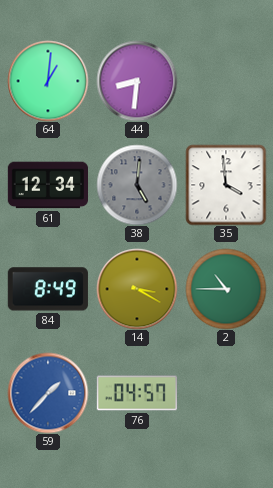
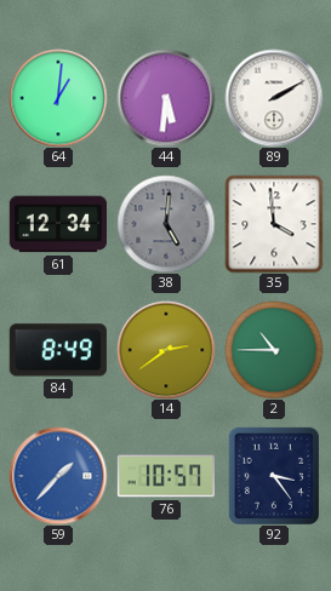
44: 8:31 -> 5:31 (166, 98)
89: none -> 2:10 (274, 98)
14: 3:20 -> 2:39 (166, 350)
76: 04:57 -> 10:57 (165, 476)
92: none -> 3:24 (274, 476)
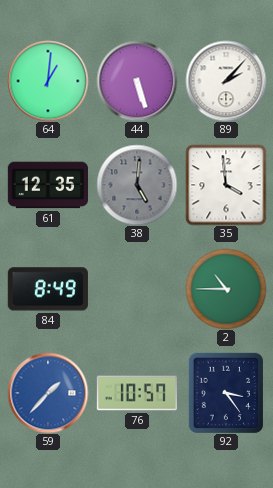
44: 5:31 -> 5:27 (137, 81)
89: 2:10 -> 2:07 (226, 81)
61: 12:34 -> 12:35 (47, 185)
14: 2:39 -> none (166, 350)
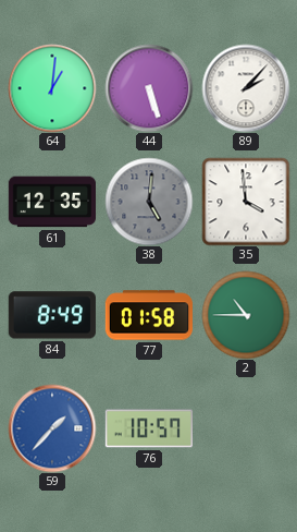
77: none -> 01:58 (148, 315)
92: 3:24 -> none (226, 393)
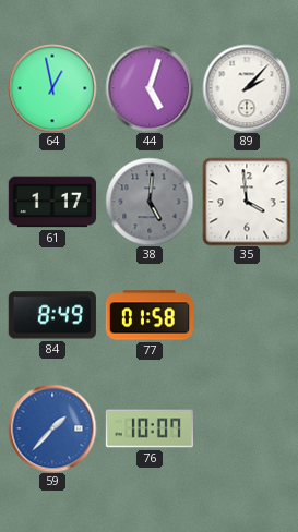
64: 1:01 -> 12:58 (52, 88)
44: 5:27 -> 5:03 (150, 88)
61: 12:35 -> 1:17 (51, 202)
2: 10:45 -> none (246, 315)
76: 10:57 -> 10:07 (148, 428)
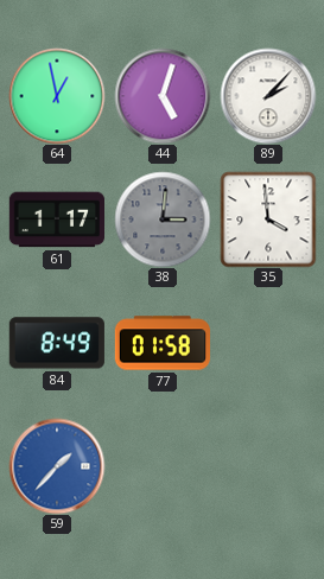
38: 5:01 -> 3:01 (163, 219)
76: 10:07 -> none (148, 428)
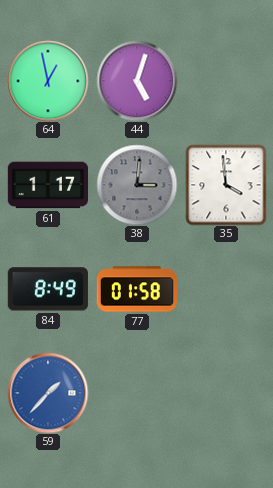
89: 2:07 -> none (268, 96)
